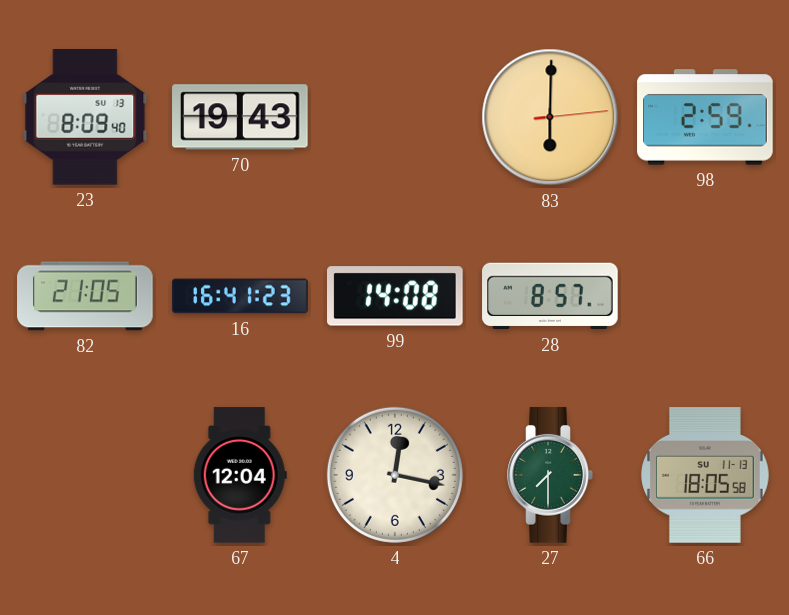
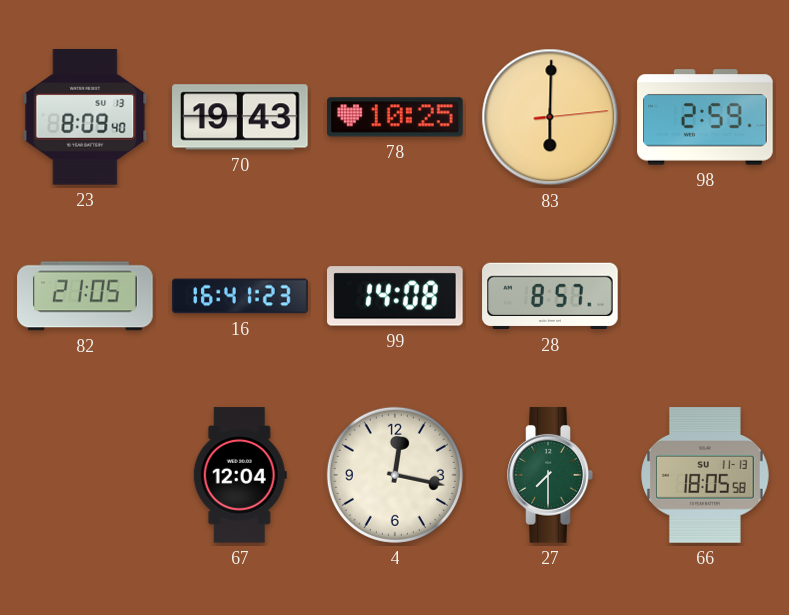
78: none -> 10:25 (395, 117)
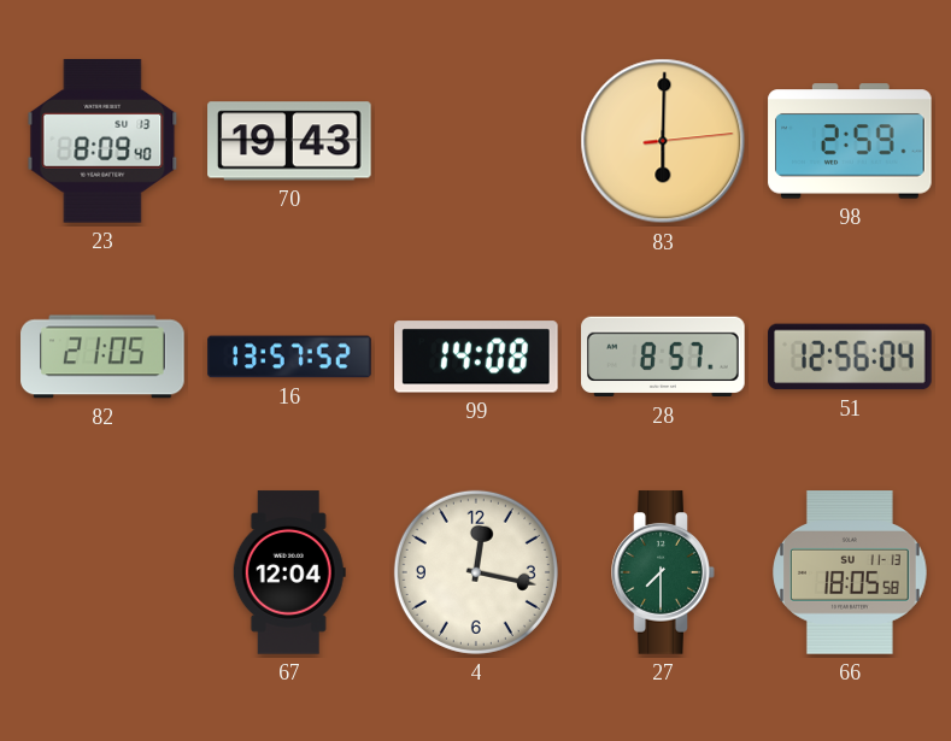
78: 10:25 -> none (395, 117)
16: 16:41 -> 13:57 (289, 357)
51: none -> 12:56 (850, 357)
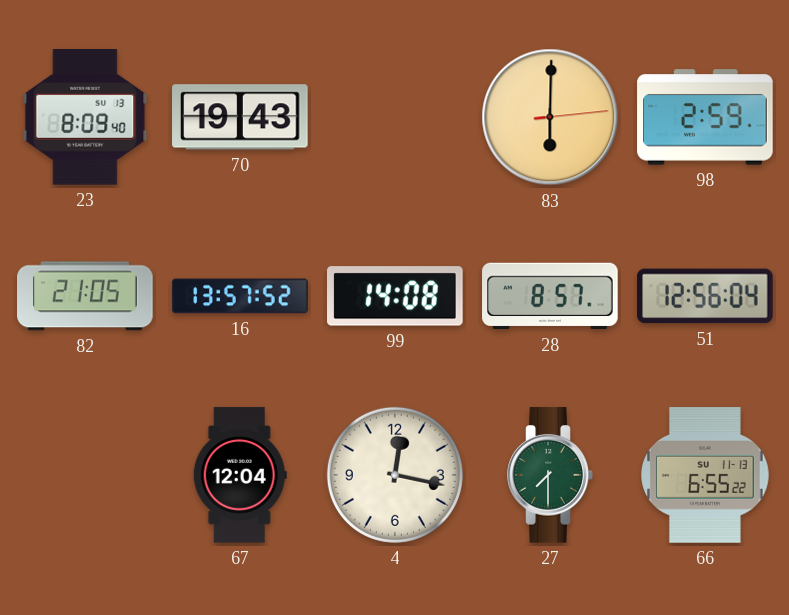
66: 18:05 -> 6:55 (705, 475)
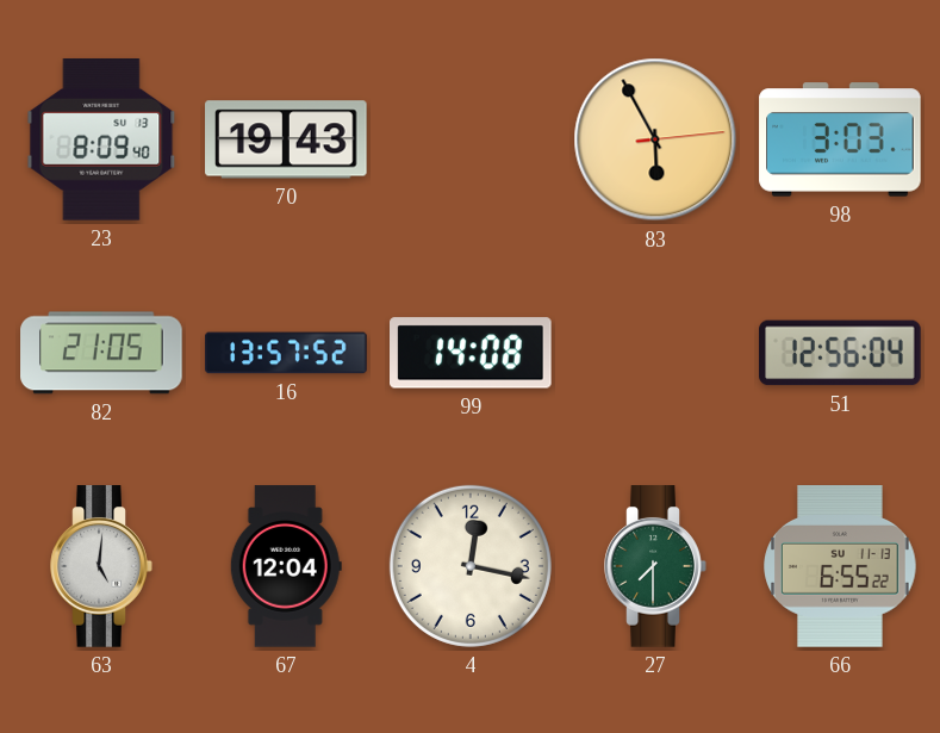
83: 6:00 -> 5:55 (655, 139)
98: 2:59 -> 3:03 (840, 139)
28: 8:57 -> none (550, 296)
63: none -> 5:01 (101, 566)
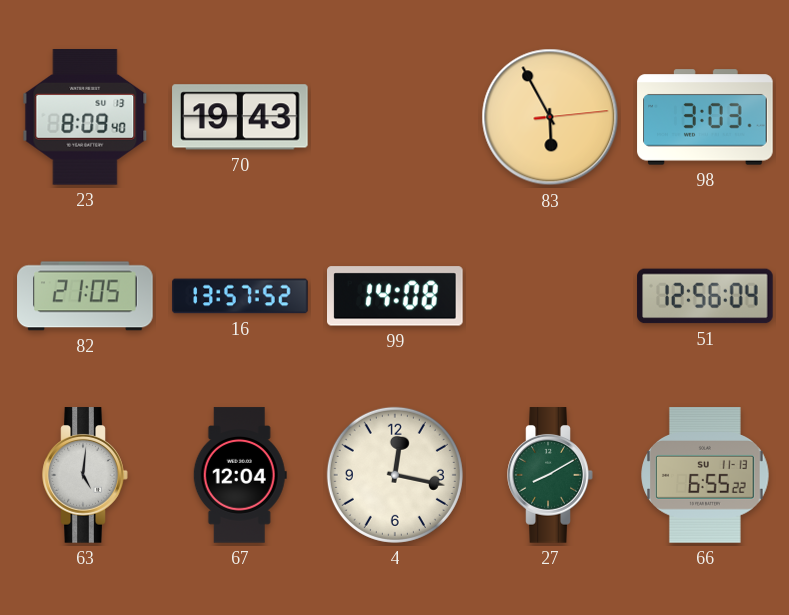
27: 7:30 -> 8:10 (550, 475)
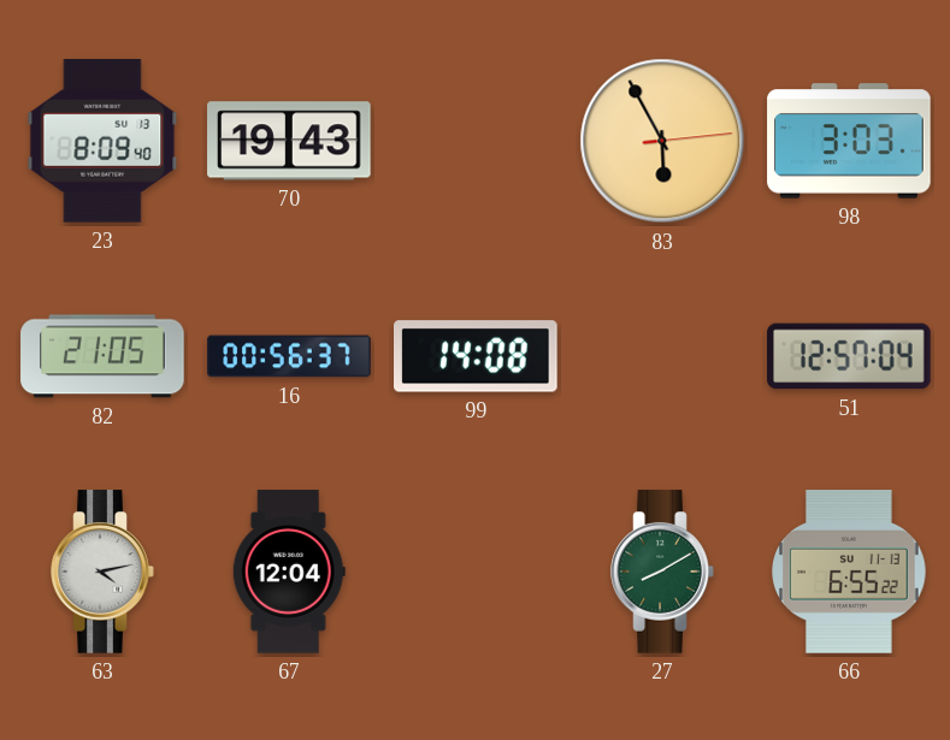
16: 13:57 -> 00:56 (289, 356)
51: 12:56 -> 12:57 (849, 356)
63: 5:01 -> 4:13 (102, 572)
4: 12:17 -> none (395, 475)
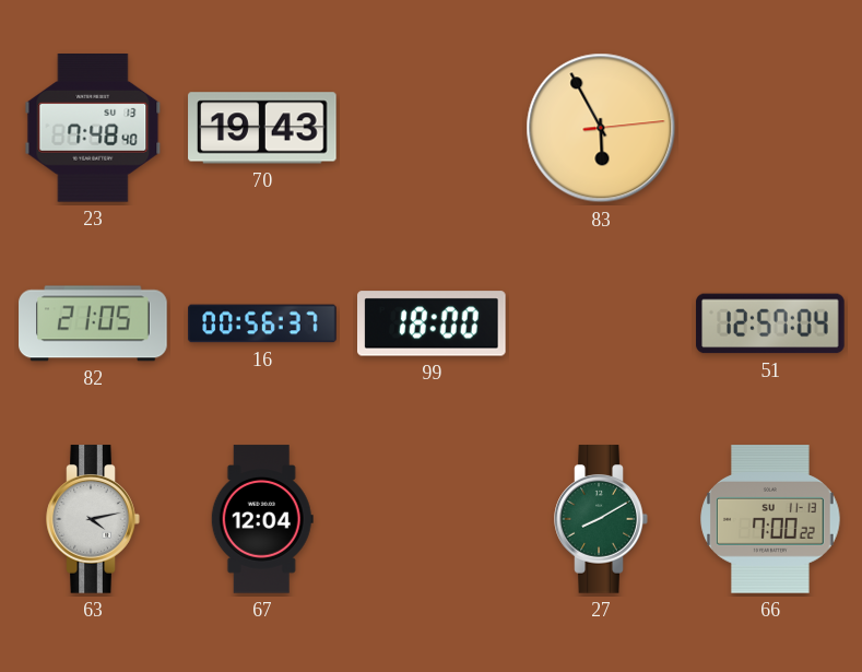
23: 8:09 -> 7:48 (93, 129)
98: 3:03 -> none (849, 141)
99: 14:08 -> 18:00 (433, 323)
66: 6:55 -> 7:00 (770, 519)
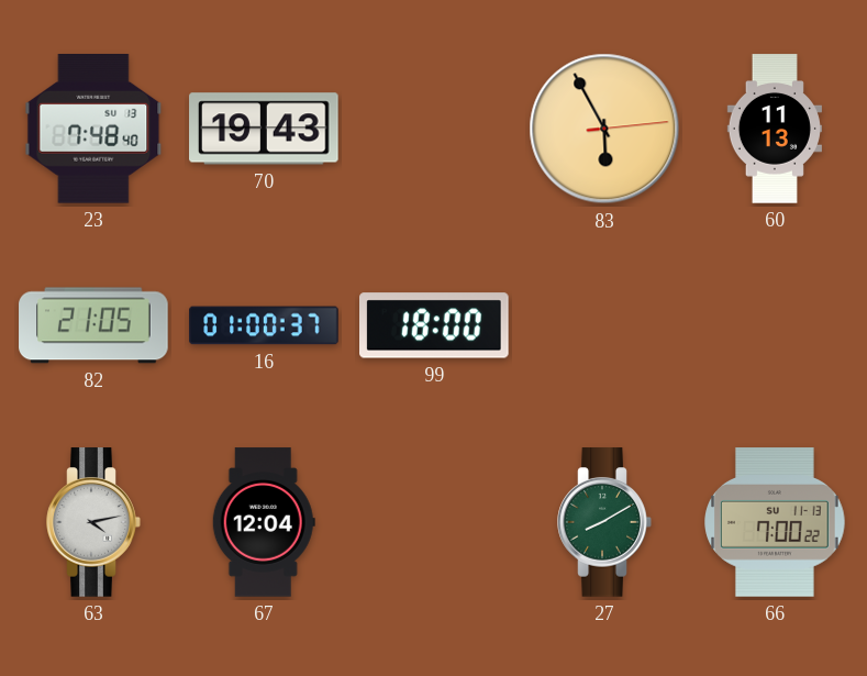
60: none -> 11:13 (775, 129)
16: 00:56 -> 01:00 (264, 325)
51: 12:57 -> none (770, 323)
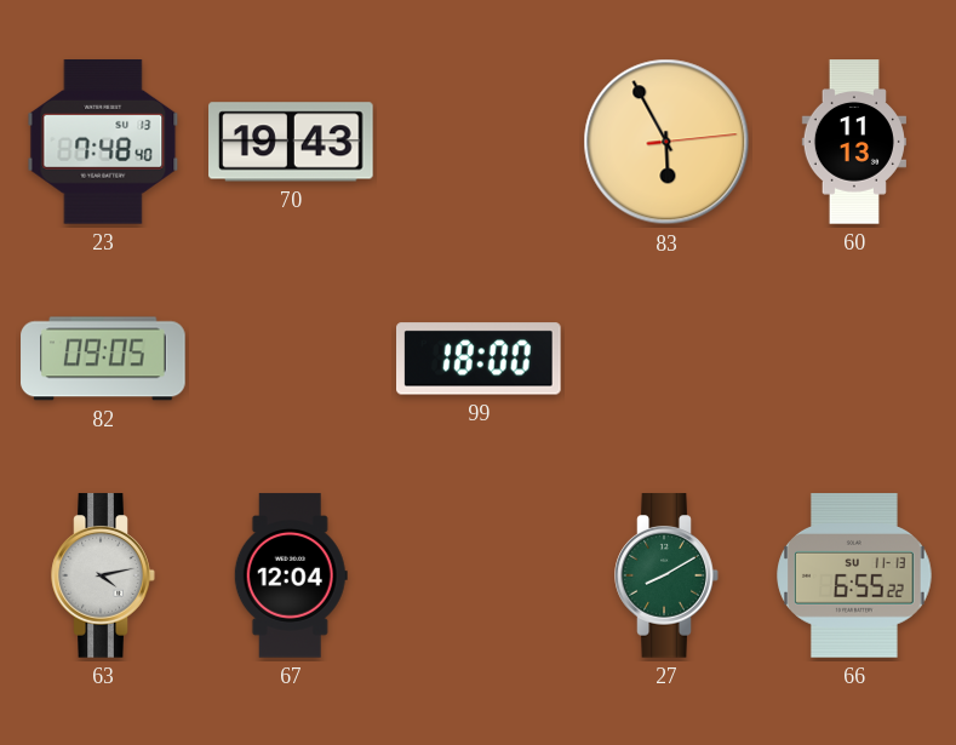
82: 21:05 -> 09:05 (103, 359)
16: 01:00 -> none (264, 325)
66: 7:00 -> 6:55 (854, 575)
